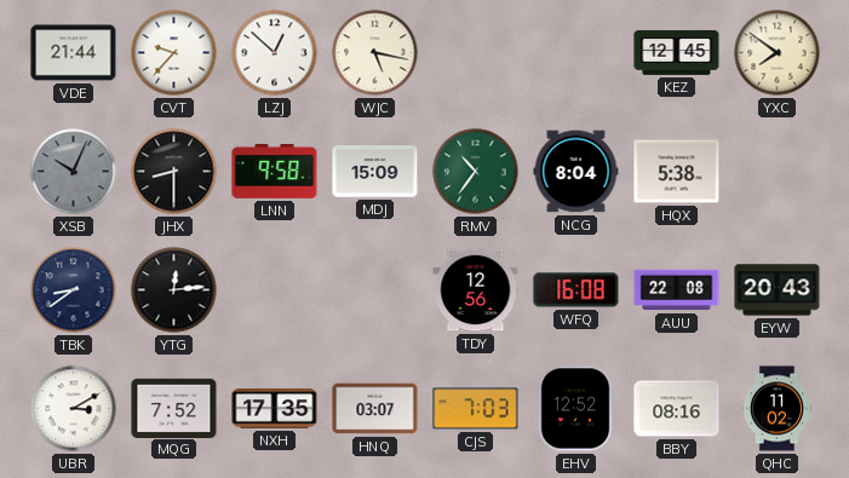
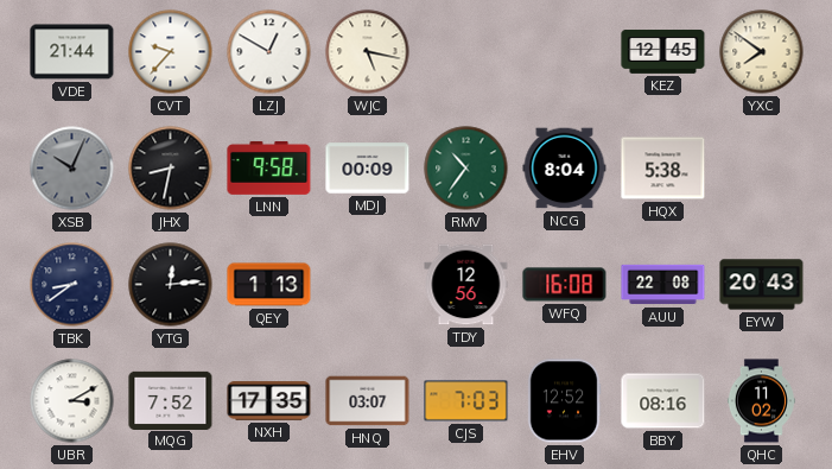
LZJ: 12:52 -> 12:50 (269, 52)
JHX: 8:30 -> 8:32 (171, 169)
MDJ: 15:09 -> 00:09 (368, 169)
QEY: none -> 1:13 (269, 285)
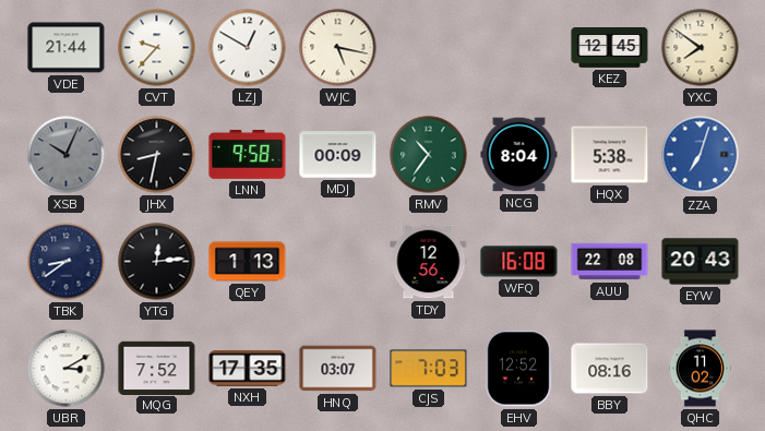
ZZA: none -> 7:03 (701, 155)
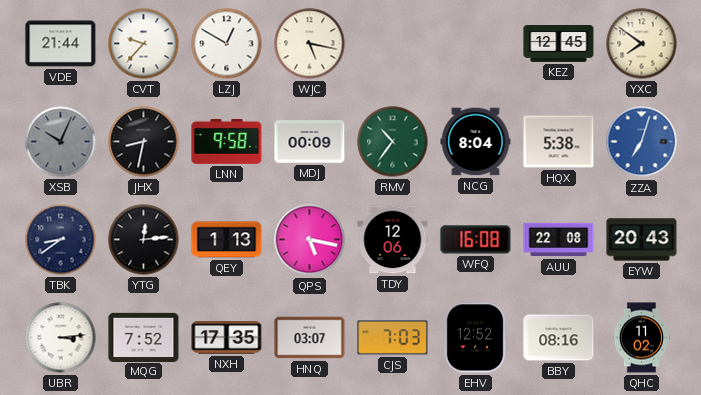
QPS: none -> 5:17 (310, 240)
TDY: 12:56 -> 12:06 (393, 240)
UBR: 3:10 -> 3:14 (61, 338)
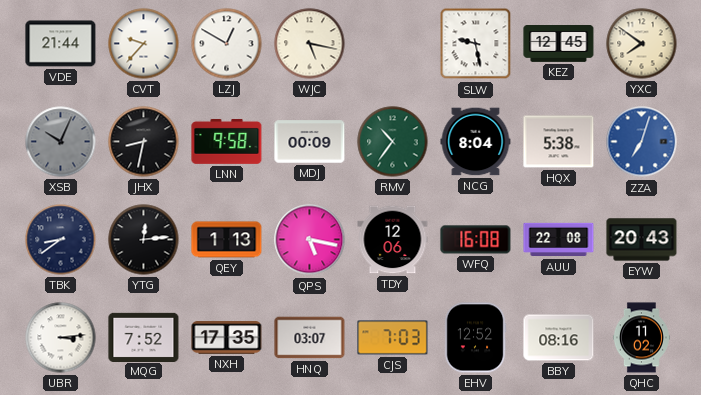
SLW: none -> 9:28 (476, 44)
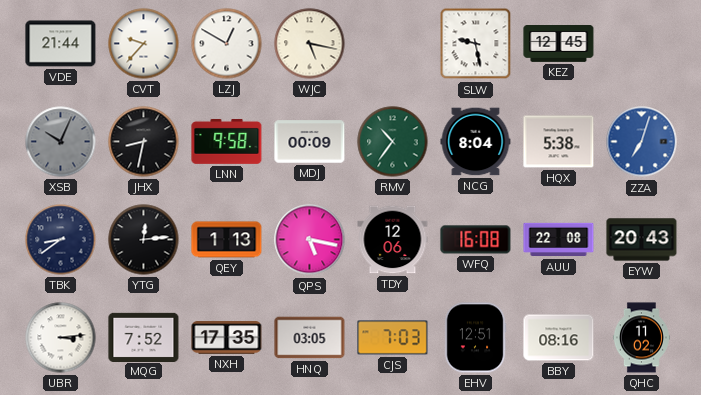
YXC: 7:51 -> none (642, 44)
HNQ: 03:07 -> 03:05 (310, 338)
EHV: 12:52 -> 12:51 (475, 338)
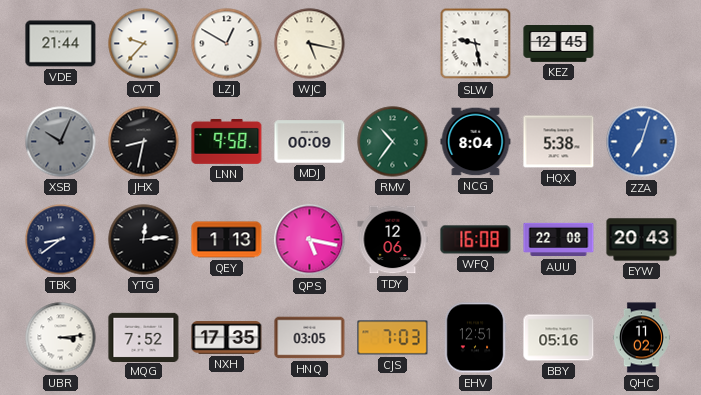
BBY: 08:16 -> 05:16 (559, 338)
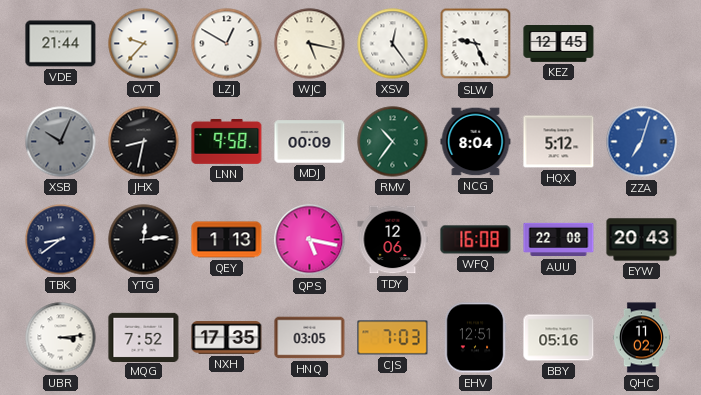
XSV: none -> 12:24 (393, 44)
SLW: 9:28 -> 9:26 (476, 44)
HQX: 5:38 -> 5:12 (559, 142)
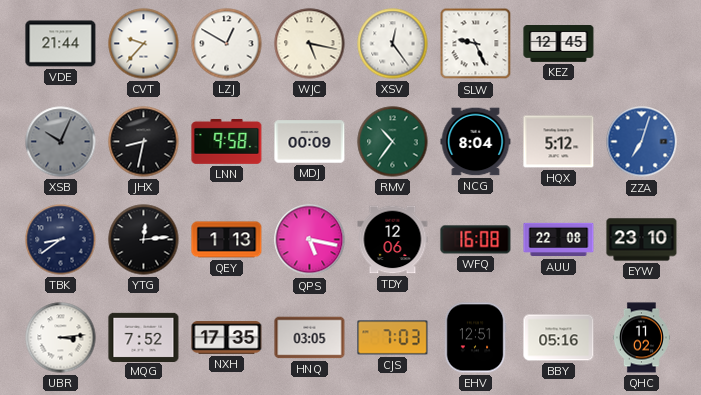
EYW: 20:43 -> 23:10 (642, 240)
